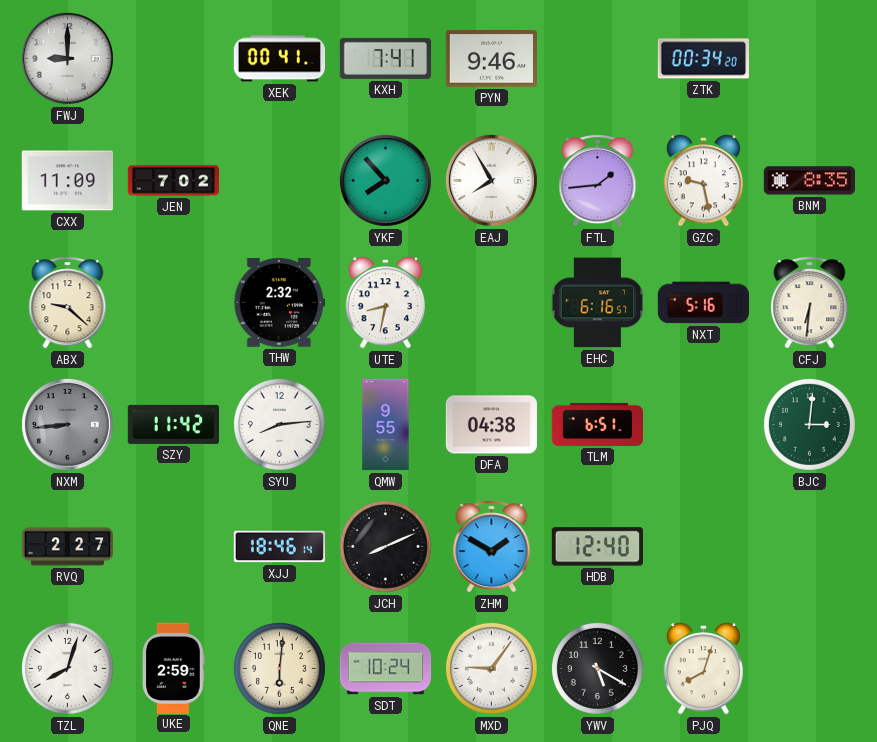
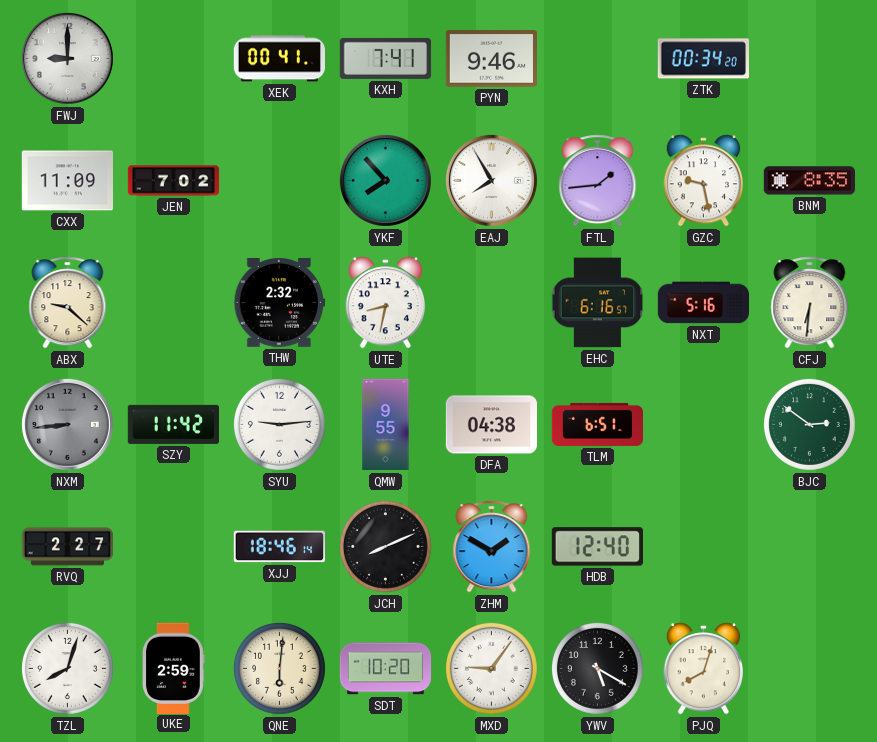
SYU: 8:14 -> 9:14 (279, 424)
BJC: 3:01 -> 2:51 (809, 424)
SDT: 10:24 -> 10:20 (386, 669)
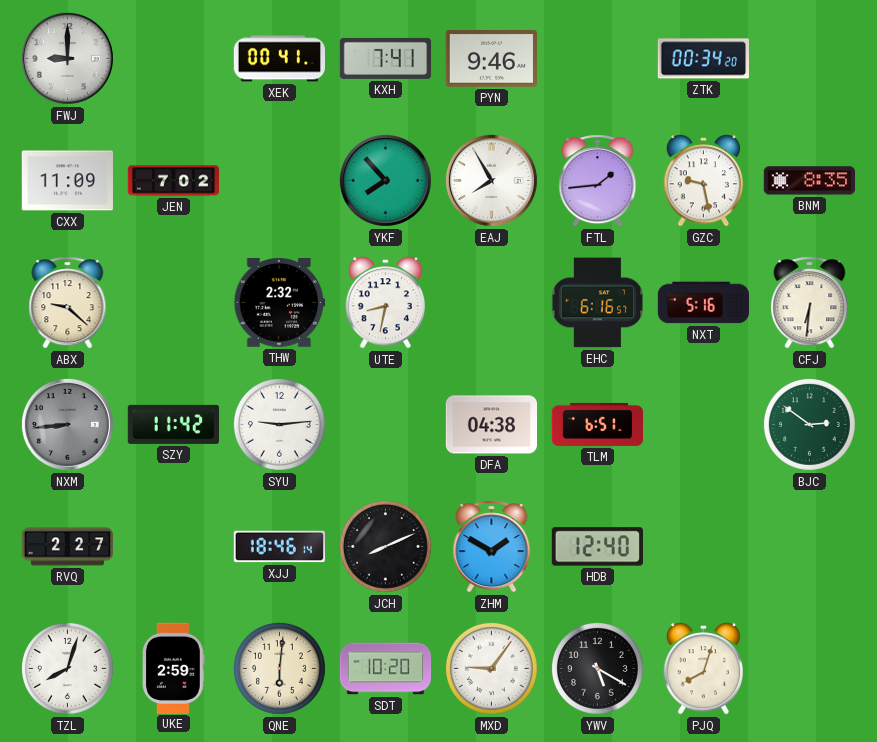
QMW: 9:55 -> none (386, 425)
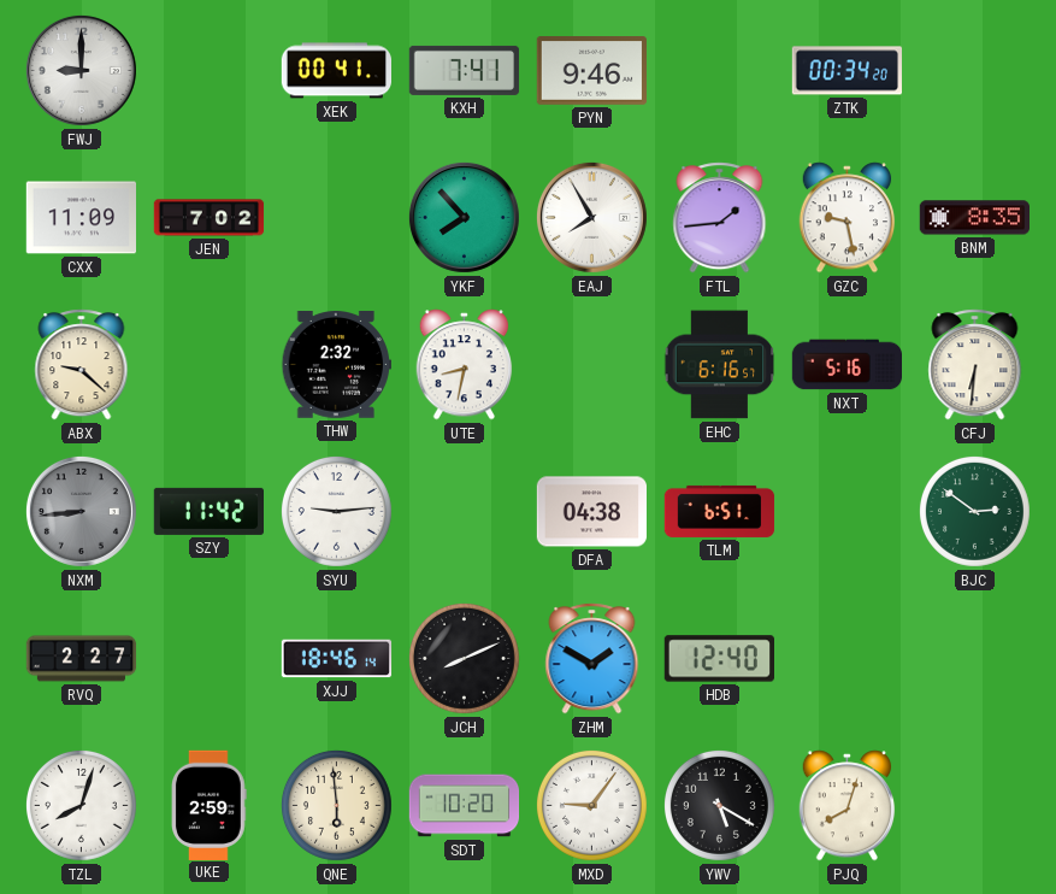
QNE: 6:01 -> 5:59 (336, 805)
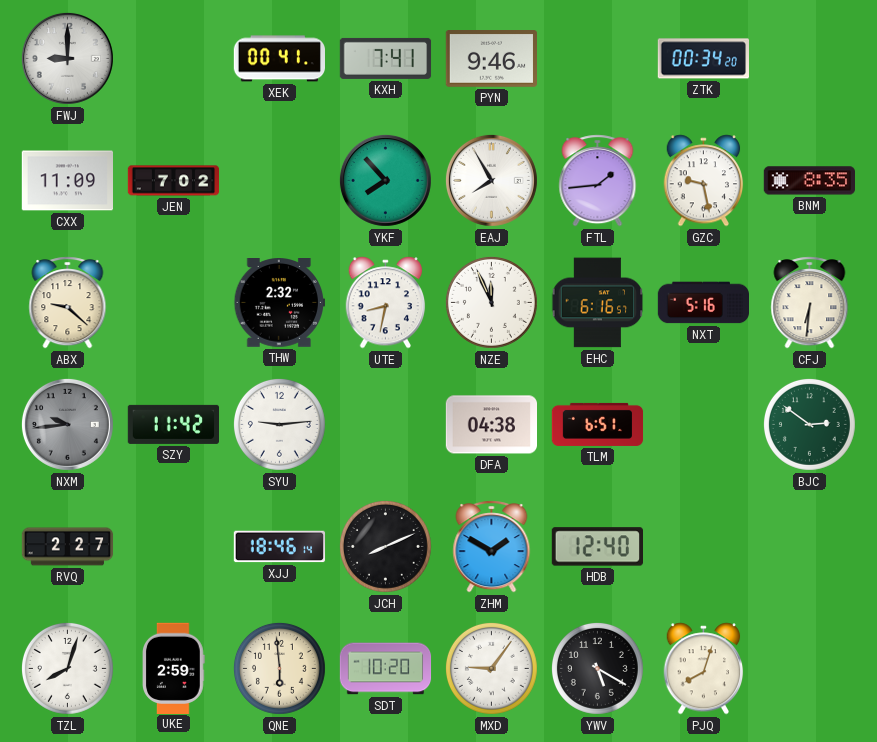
NZE: none -> 11:56 (491, 302)
NXM: 8:44 -> 9:44 (67, 424)
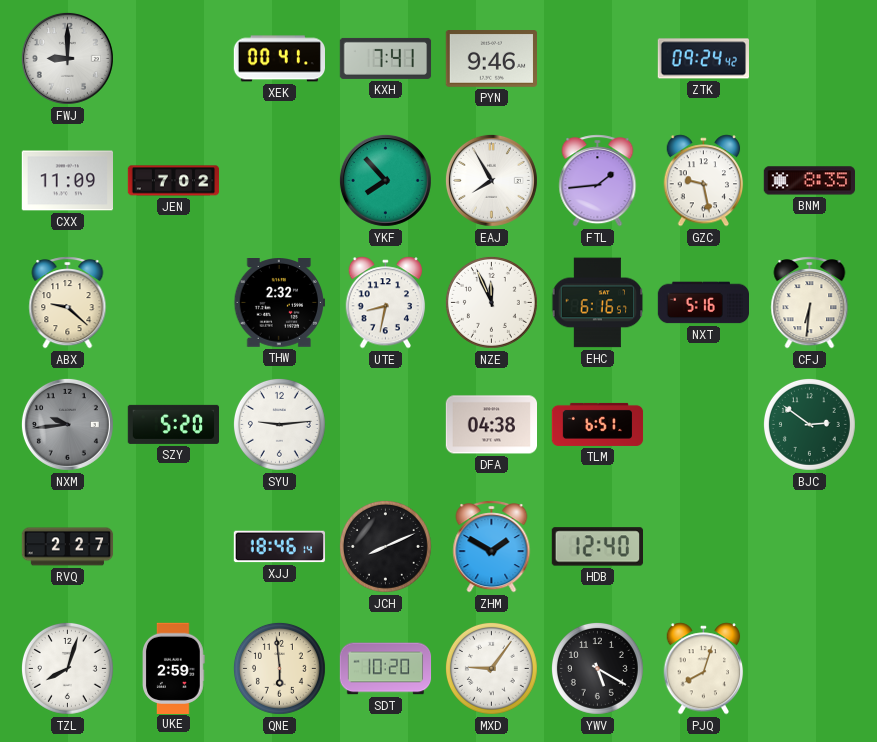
ZTK: 00:34 -> 09:24 (703, 59)
SZY: 11:42 -> 5:20 (173, 424)
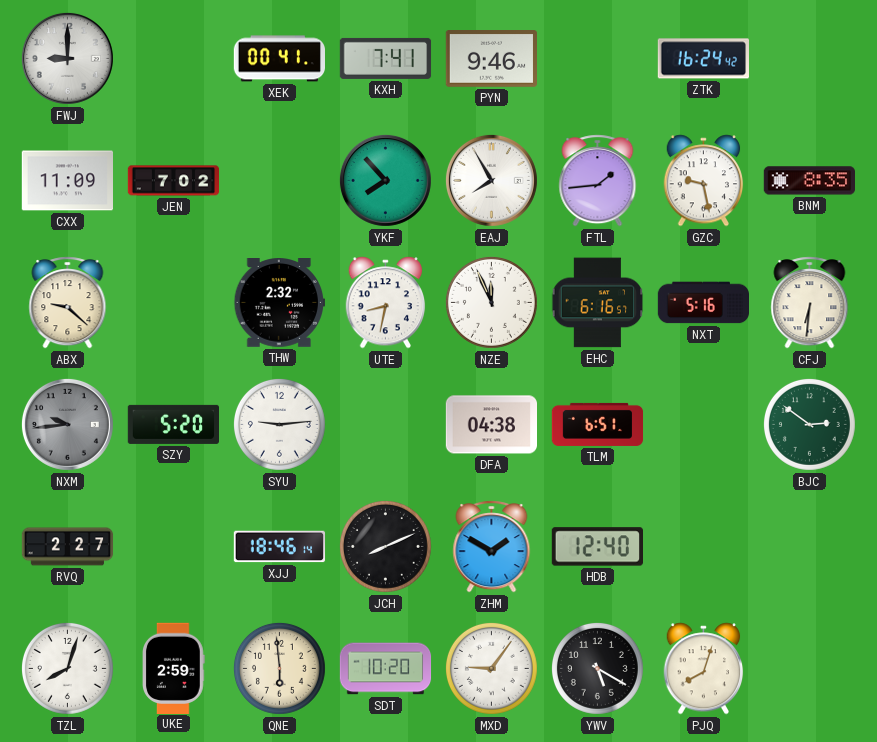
ZTK: 09:24 -> 16:24 (703, 59)
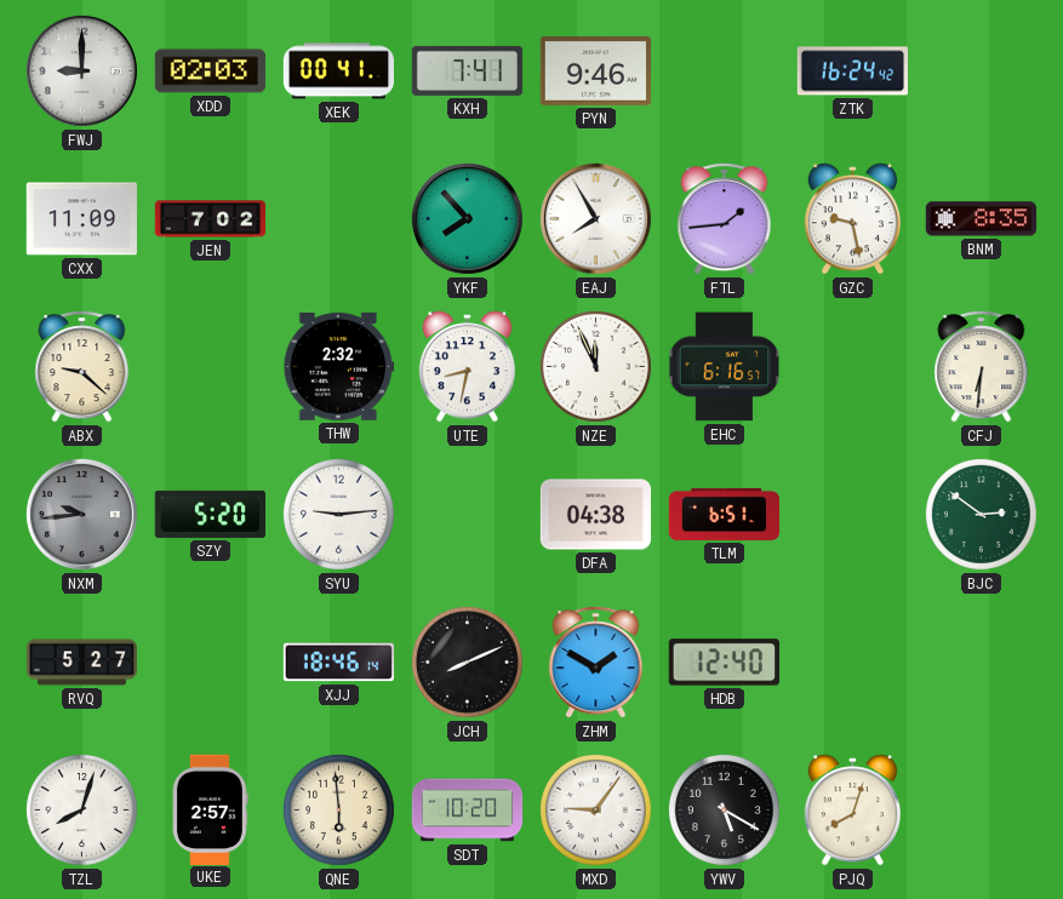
XDD: none -> 02:03 (210, 71)
NXT: 5:16 -> none (704, 303)
RVQ: 2:27 -> 5:27 (82, 663)
UKE: 2:59 -> 2:57 (211, 809)
